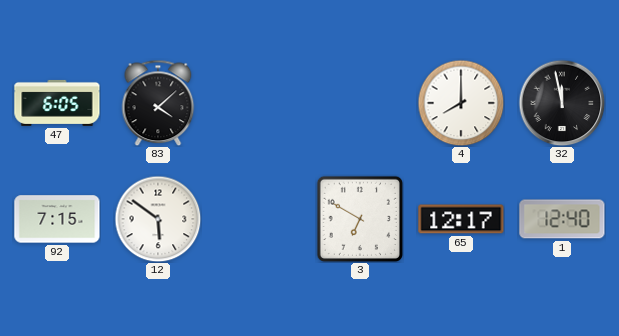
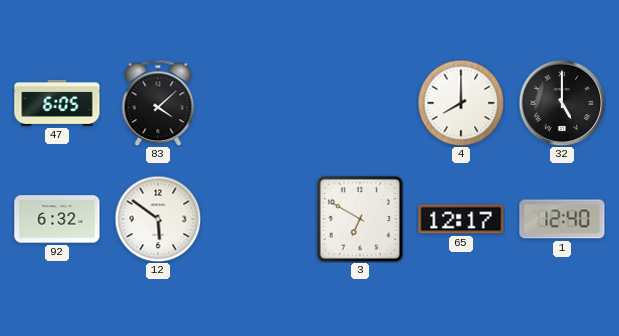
32: 11:58 -> 5:00 (562, 103)
92: 7:15 -> 6:32 (57, 219)
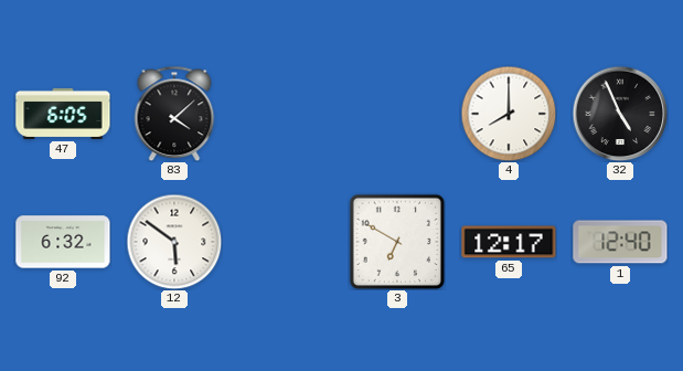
32: 5:00 -> 4:56 (620, 114)
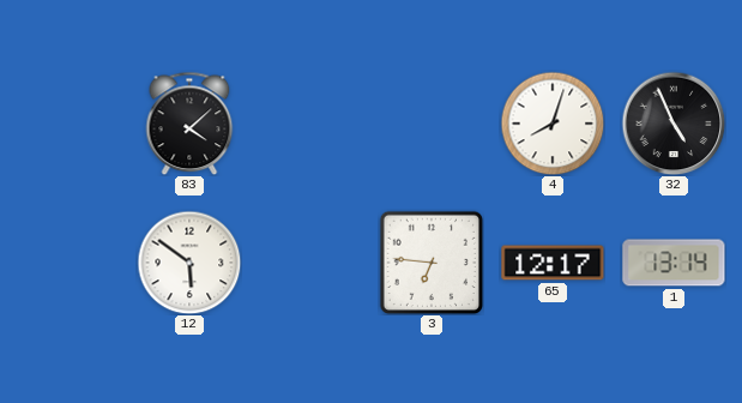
47: 6:05 -> none (63, 114)
4: 8:00 -> 8:03 (553, 124)
92: 6:32 -> none (63, 242)
3: 6:50 -> 6:46 (432, 263)
1: 12:40 -> 13:14 (674, 263)
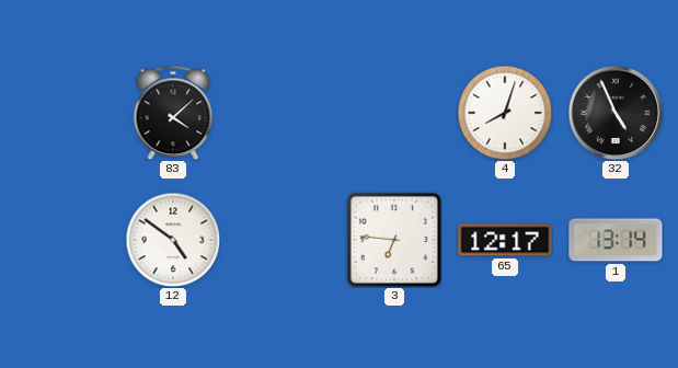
12: 5:51 -> 4:51 (173, 240)
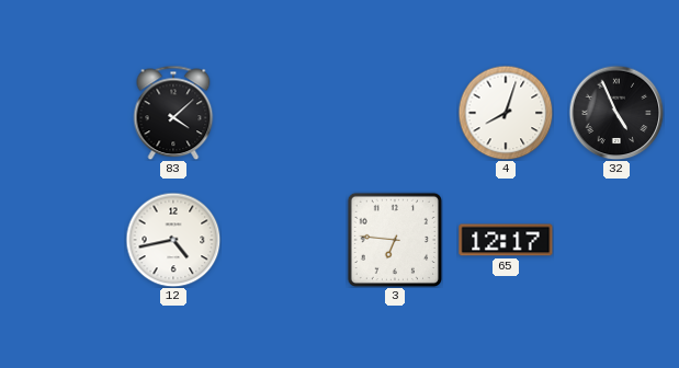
12: 4:51 -> 4:43 (173, 240)
1: 13:14 -> none (616, 240)
